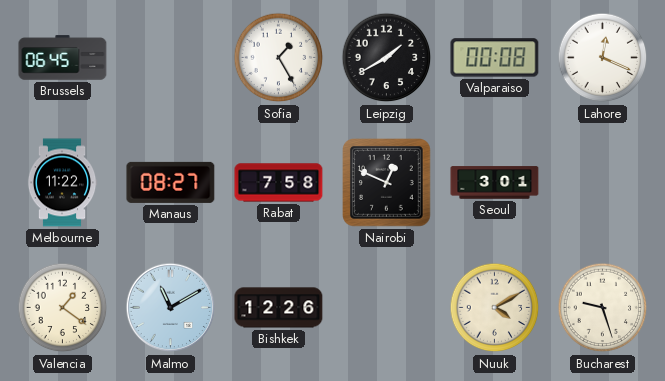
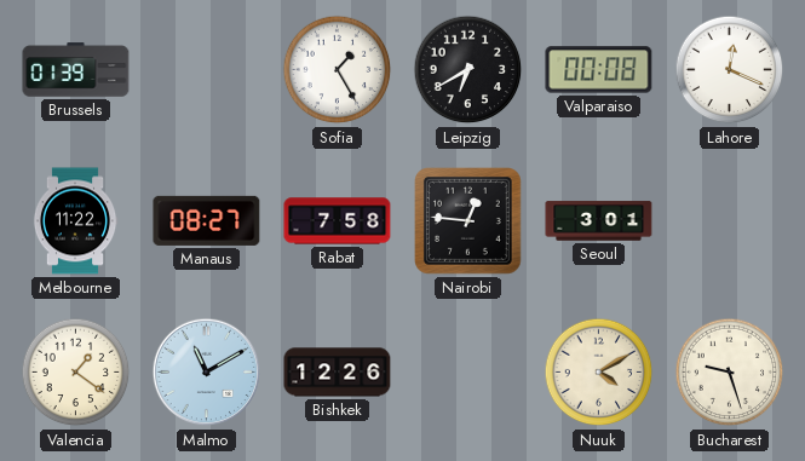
Brussels: 06:45 -> 01:39 (76, 70)
Leipzig: 1:40 -> 6:40 (468, 70)
Nairobi: 12:49 -> 12:46 (468, 221)
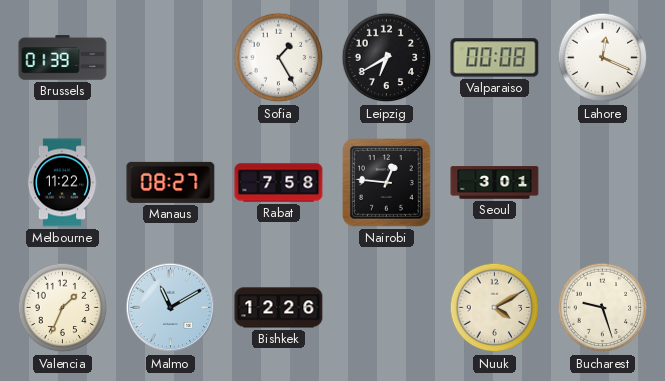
Valencia: 1:21 -> 1:34 (63, 308)
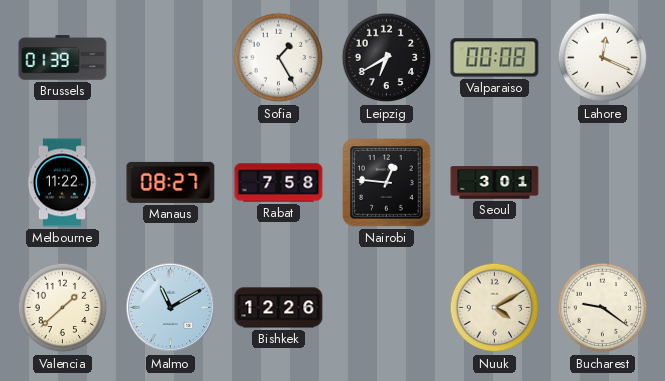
Valencia: 1:34 -> 1:38 (63, 308)
Bucharest: 9:27 -> 9:21 (603, 308)
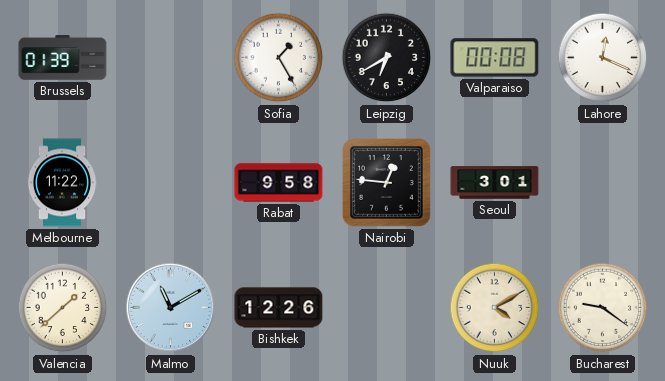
Manaus: 08:27 -> none (171, 182)
Rabat: 7:58 -> 9:58 (279, 183)
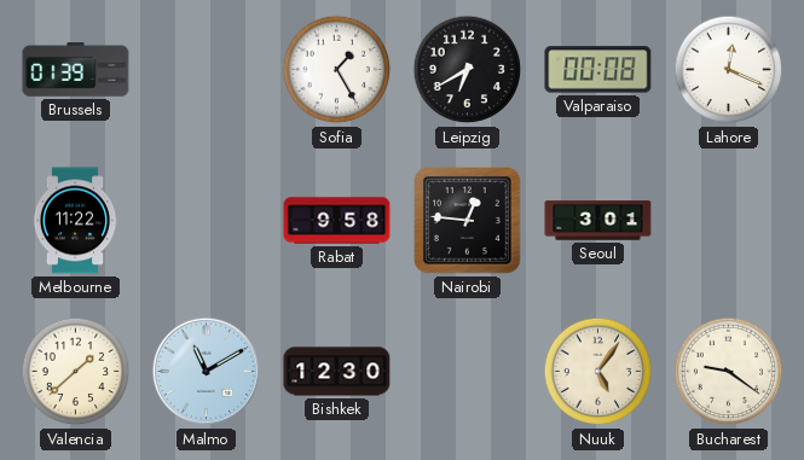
Bishkek: 12:26 -> 12:30 (337, 372)
Nuuk: 4:10 -> 5:06 (598, 372)
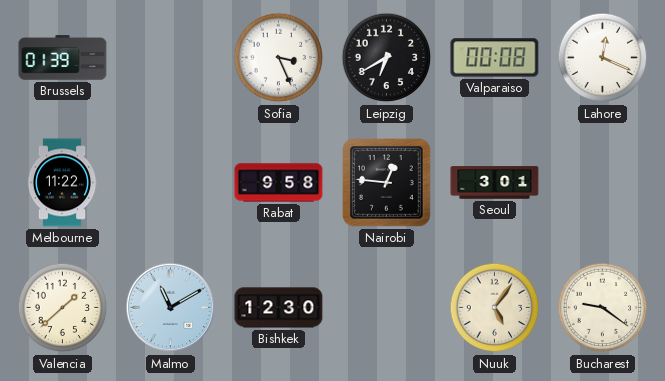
Sofia: 1:25 -> 3:26 (279, 58)
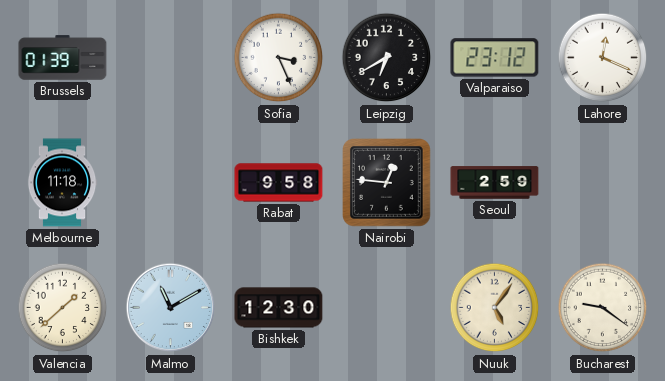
Valparaiso: 00:08 -> 23:12 (495, 58)
Melbourne: 11:22 -> 11:18 (62, 183)
Seoul: 3:01 -> 2:59 (495, 183)
